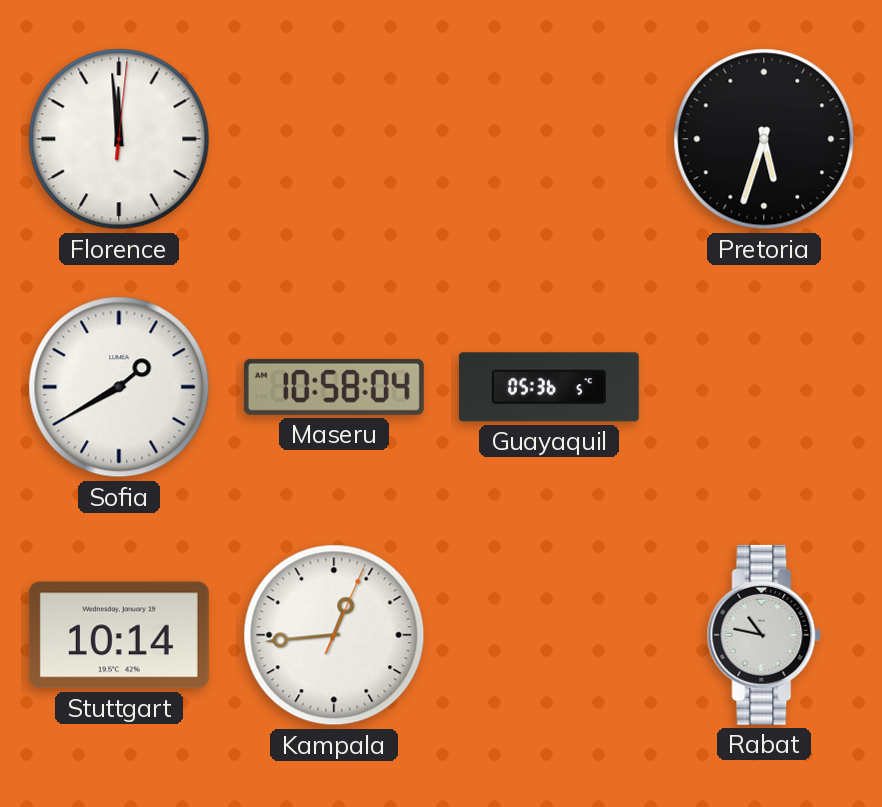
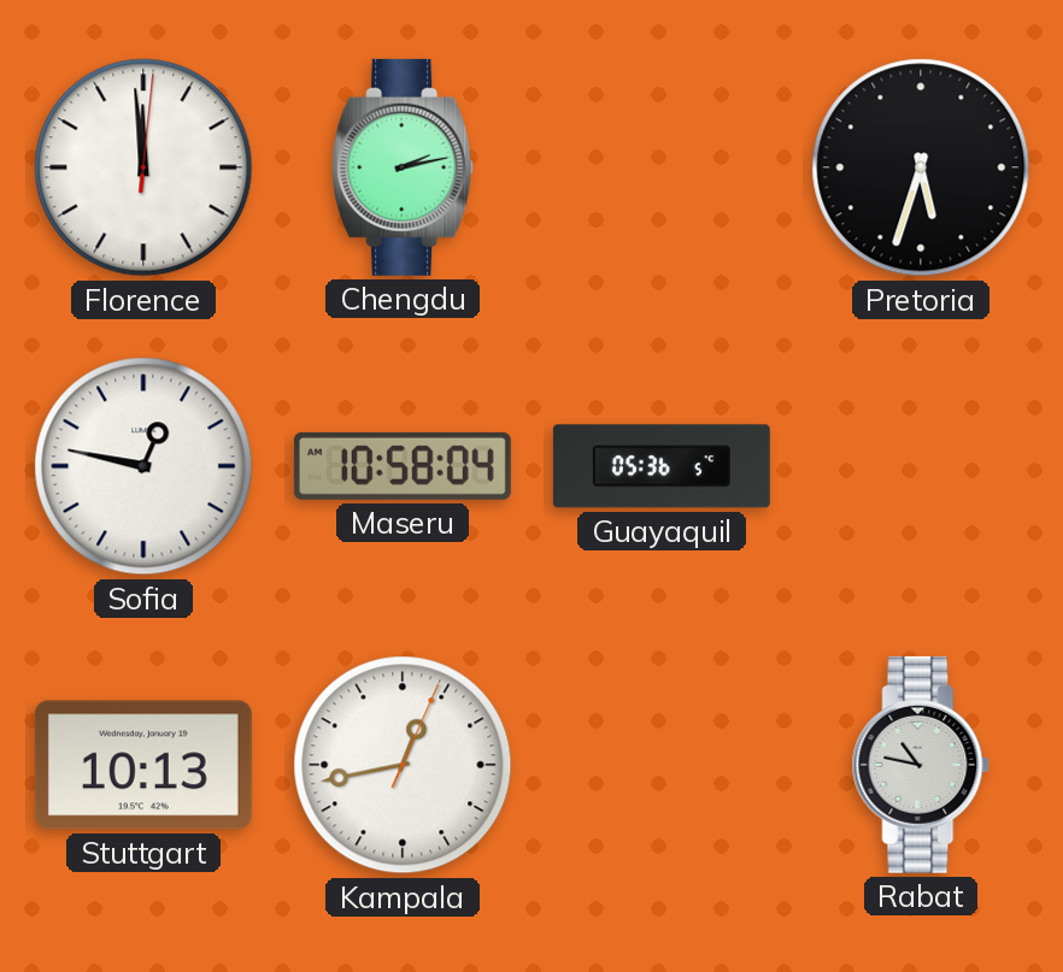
Chengdu: none -> 2:13 (404, 167)
Sofia: 1:40 -> 12:47 (143, 466)
Stuttgart: 10:14 -> 10:13 (143, 765)
Kampala: 12:44 -> 12:43 (403, 765)
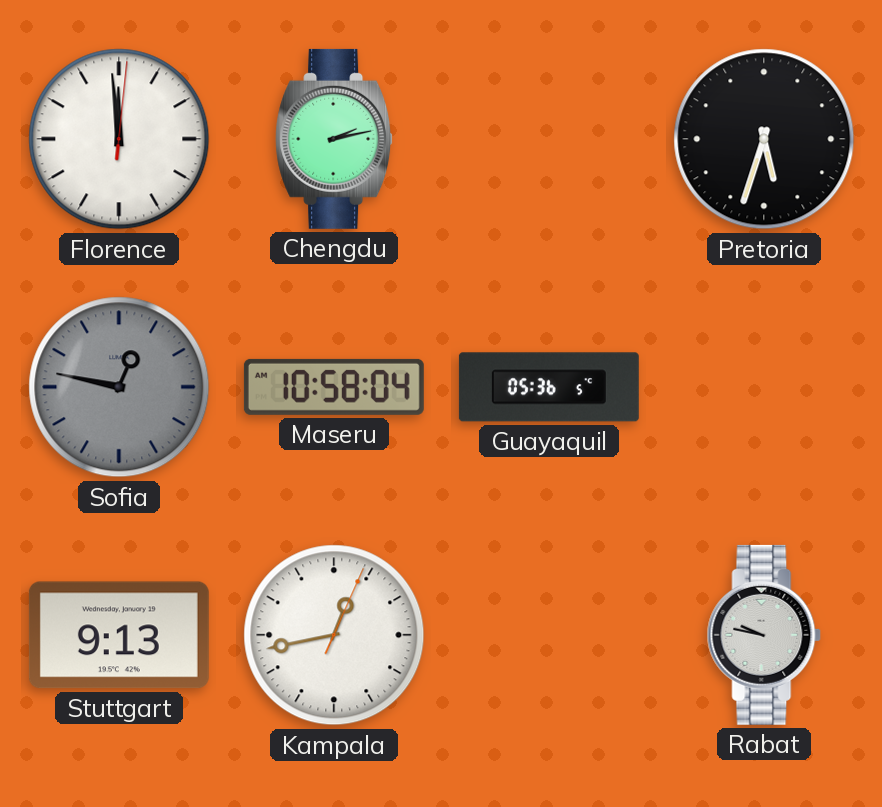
Sofia dial: white -> grey (119, 387)
Stuttgart: 10:13 -> 9:13 (119, 635)
Rabat: 10:47 -> 9:47 (764, 635)
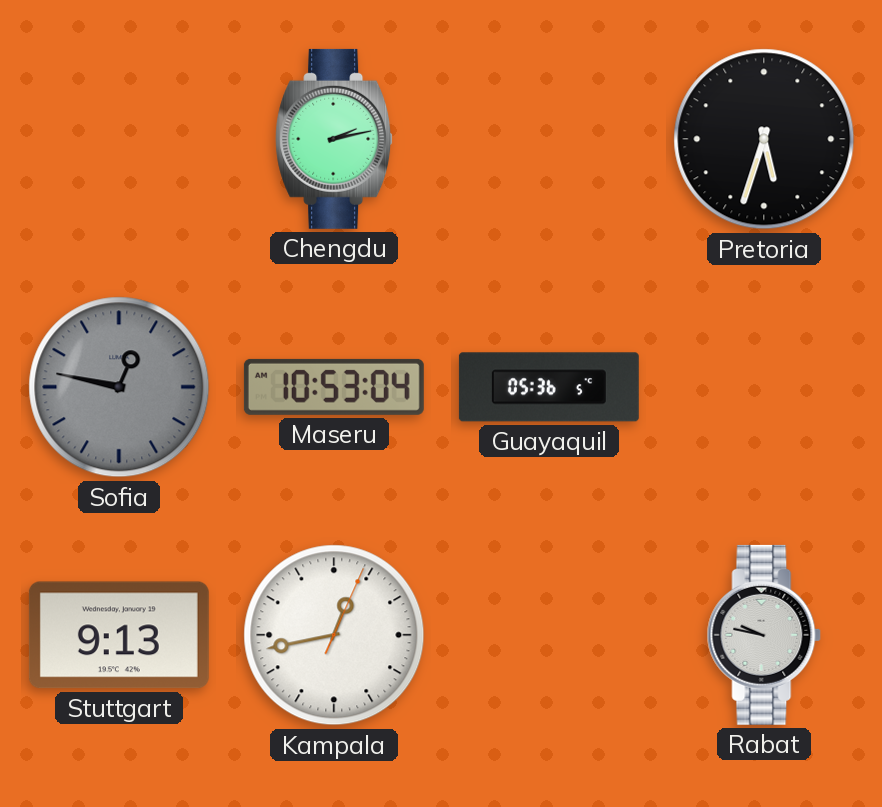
Florence: 11:59 -> none (119, 139)
Maseru: 10:58 -> 10:53 (334, 387)
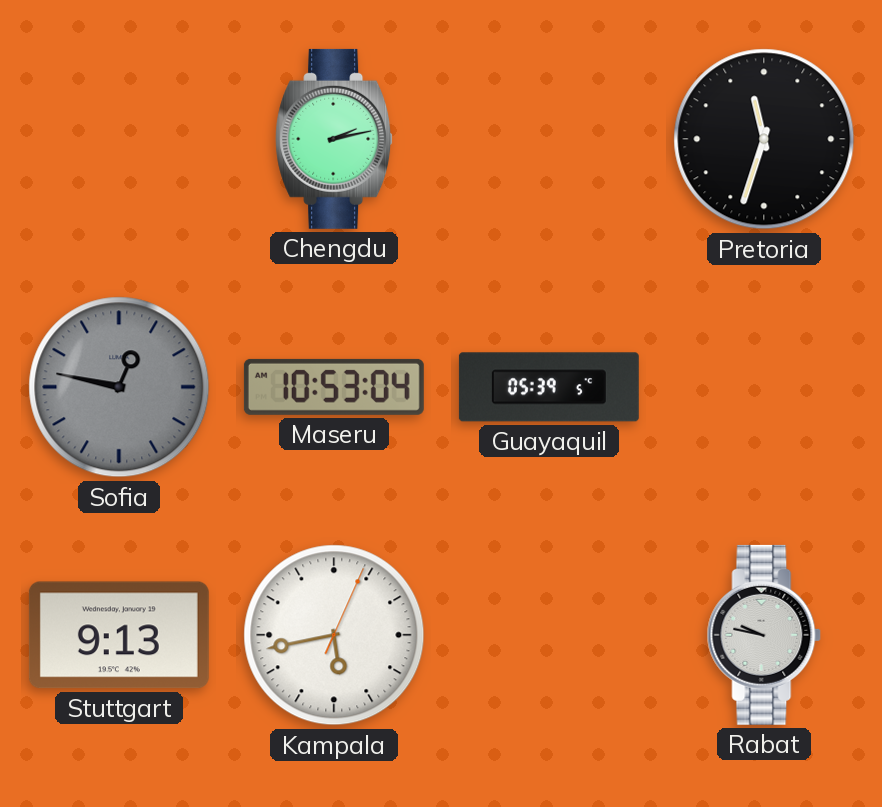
Pretoria: 5:33 -> 11:33 (764, 139)
Guayaquil: 05:36 -> 05:39 (549, 387)
Kampala: 12:43 -> 5:43 (334, 635)
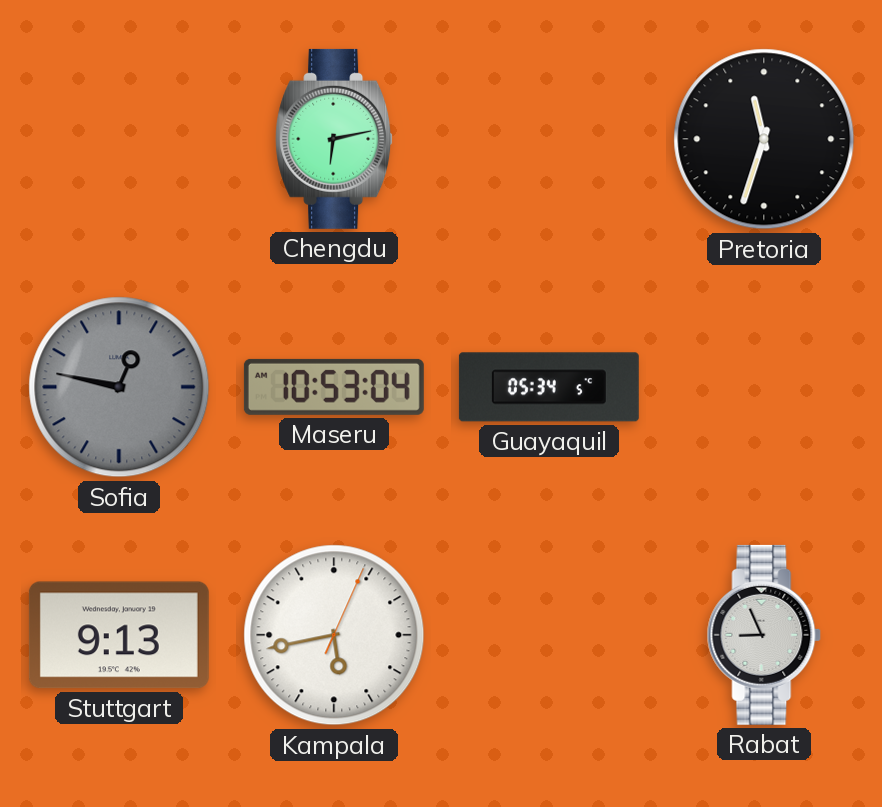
Chengdu: 2:13 -> 6:13 (335, 139)
Guayaquil: 05:39 -> 05:34 (549, 387)
Rabat: 9:47 -> 8:56 (764, 635)
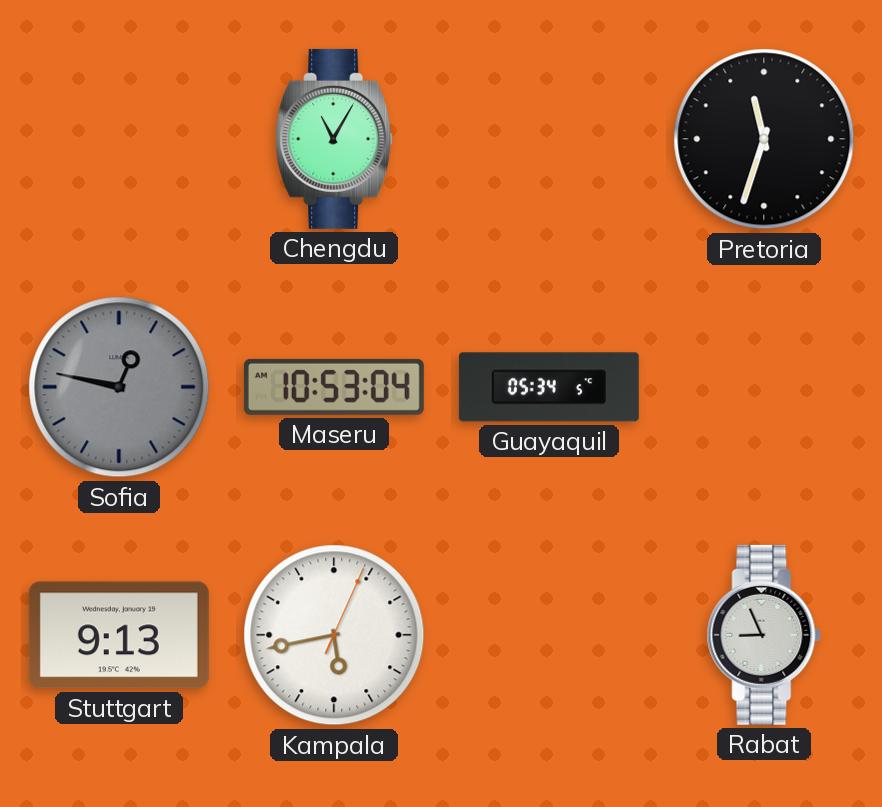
Chengdu: 6:13 -> 11:05 (335, 139)
